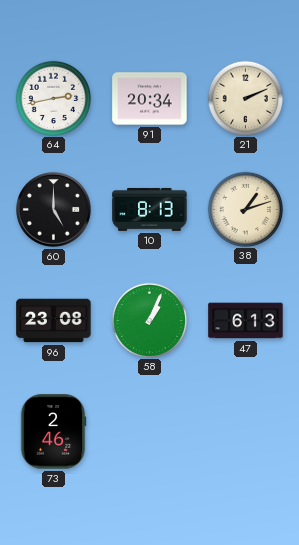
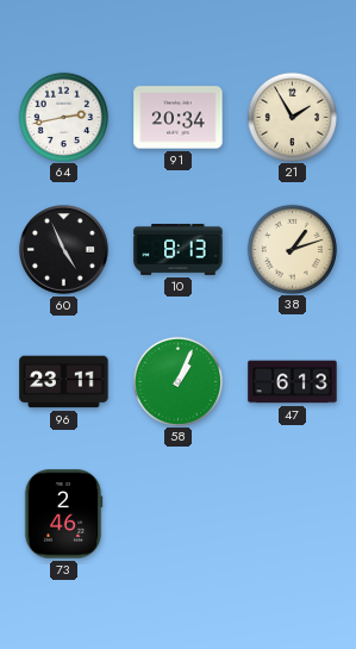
21: 2:11 -> 1:55 (292, 117)
60: 5:00 -> 4:56 (64, 250)
96: 23:08 -> 23:11 (64, 382)
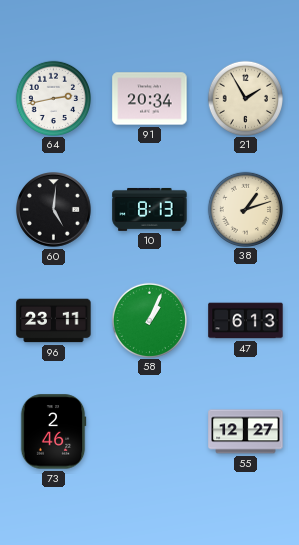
60: 4:56 -> 5:01 (54, 210)
55: none -> 12:27 (246, 432)
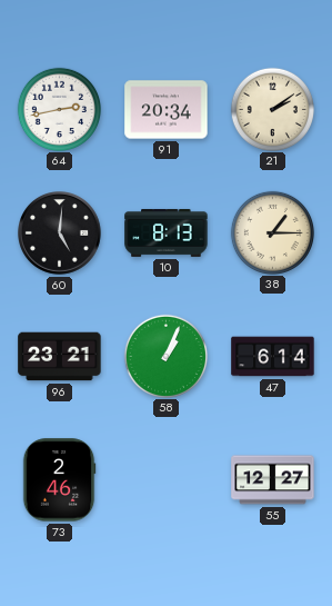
21: 1:55 -> 2:09 (272, 109)
38: 1:12 -> 1:15 (272, 232)
96: 23:11 -> 23:21 (60, 357)
47: 6:13 -> 6:14 (273, 357)
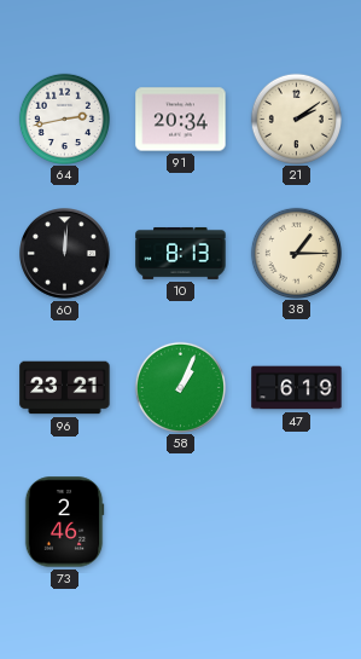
60: 5:01 -> 12:01 (65, 254)
47: 6:14 -> 6:19 (297, 388)
55: 12:27 -> none (273, 480)
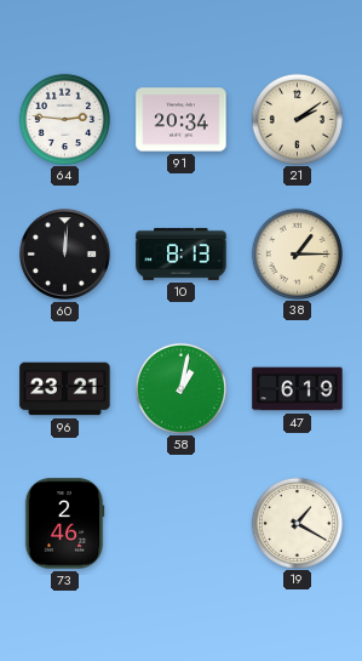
64: 2:43 -> 2:46 (64, 119)
58: 1:04 -> 1:02 (180, 388)
19: none -> 1:20 (297, 523)
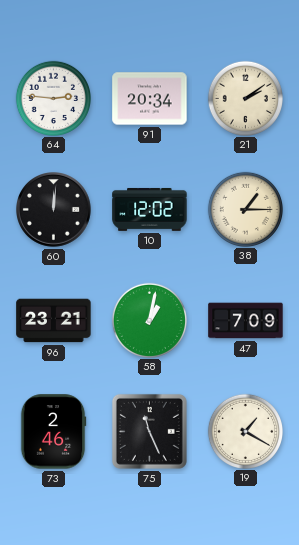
10: 8:13 -> 12:02 (150, 209)
47: 6:19 -> 7:09 (246, 321)
75: none -> 11:26 (149, 431)
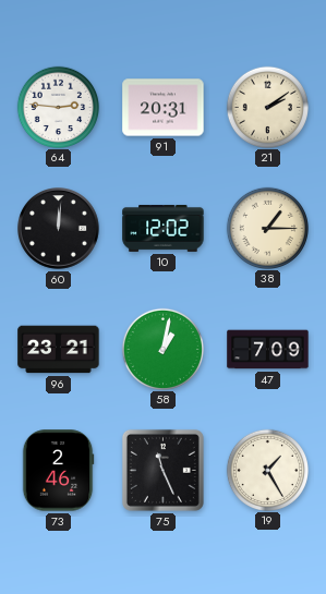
91: 20:34 -> 20:31 (164, 108)
19: 1:20 -> 1:25 (267, 470)
